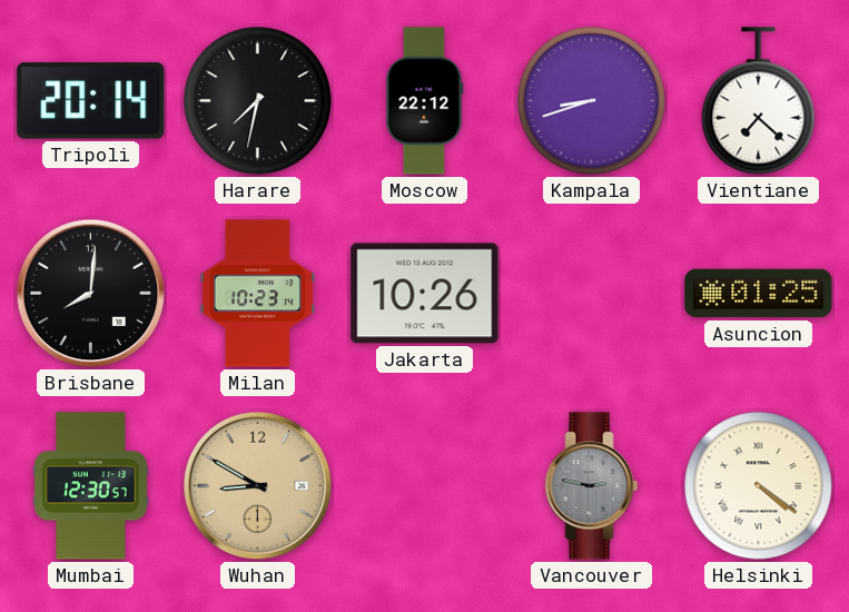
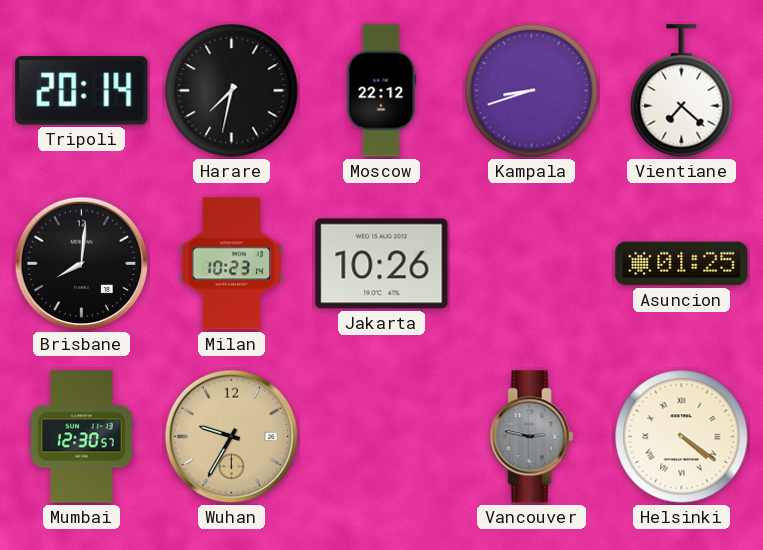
Wuhan: 8:50 -> 9:35 (232, 437)
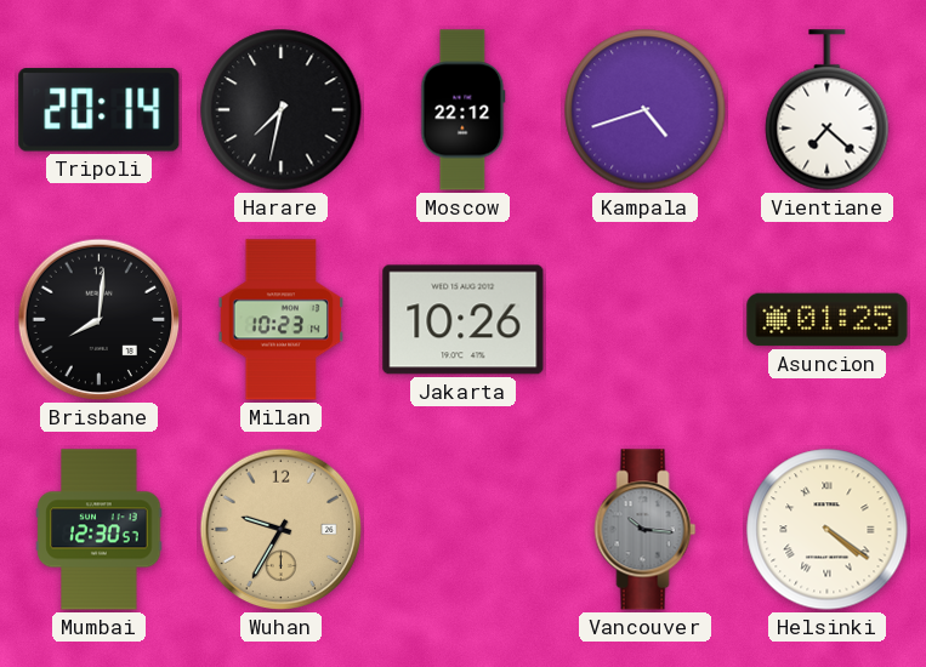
Kampala: 8:42 -> 4:42 (646, 110)
Vancouver: 2:47 -> 10:16 (646, 530)
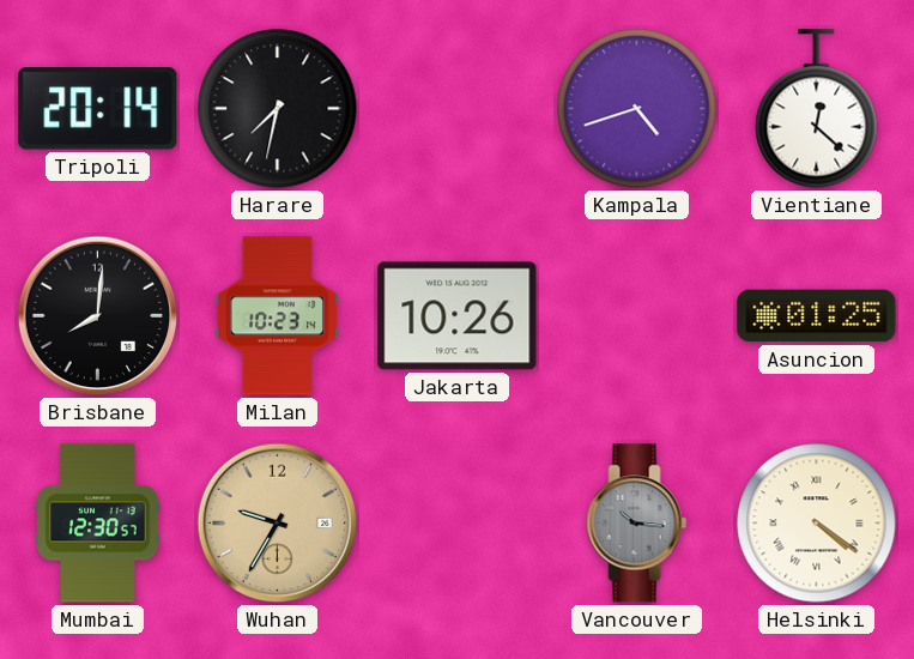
Moscow: 22:12 -> none (464, 110)
Vientiane: 7:22 -> 12:22 (817, 109)
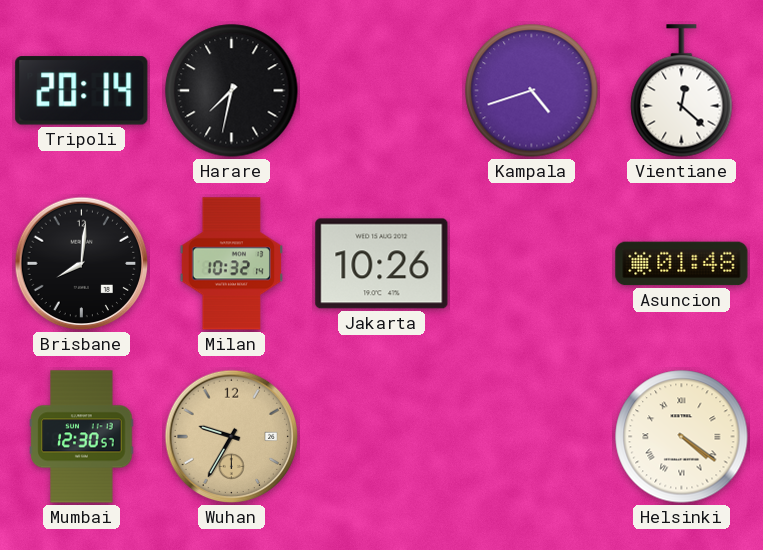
Milan: 10:23 -> 10:32 (232, 264)
Asuncion: 01:25 -> 01:48 (682, 264)
Vancouver: 10:16 -> none (637, 524)
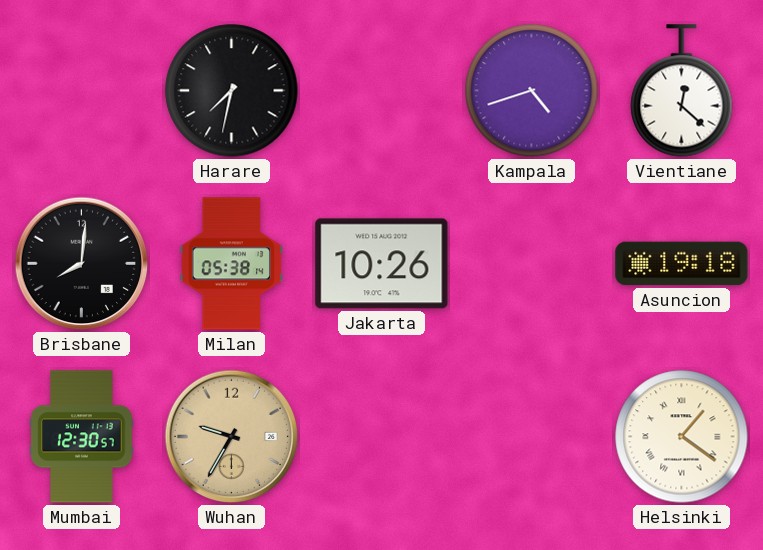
Tripoli: 20:14 -> none (82, 91)
Milan: 10:32 -> 05:38 (232, 264)
Asuncion: 01:48 -> 19:18 (682, 264)
Helsinki: 4:21 -> 1:21 (682, 437)
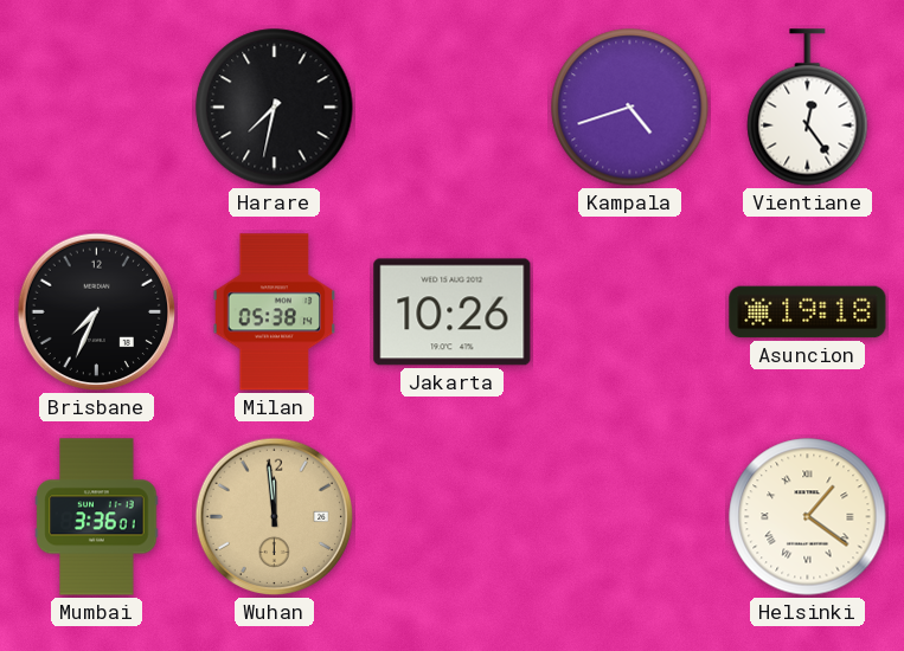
Vientiane: 12:22 -> 12:24 (808, 108)
Brisbane: 8:01 -> 7:34 (97, 312)
Mumbai: 12:30 -> 3:36 (97, 517)
Wuhan: 9:35 -> 11:59 (275, 517)
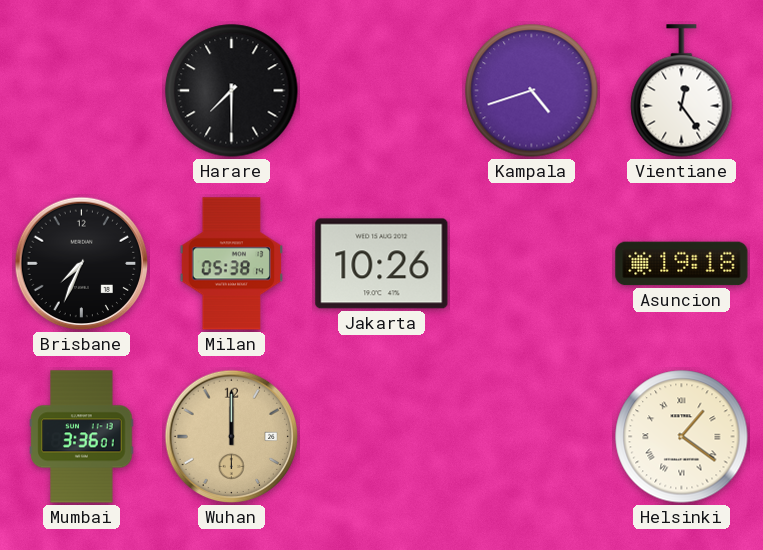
Harare: 7:32 -> 7:30 (232, 91)
Wuhan: 11:59 -> 12:00 (232, 437)
